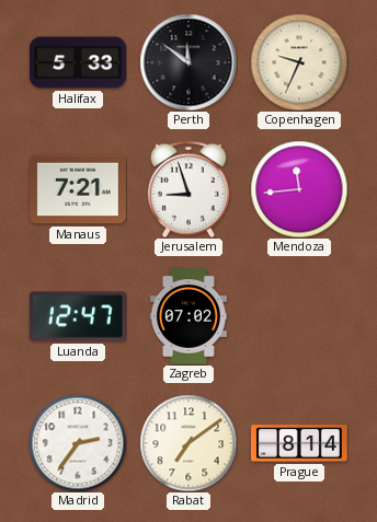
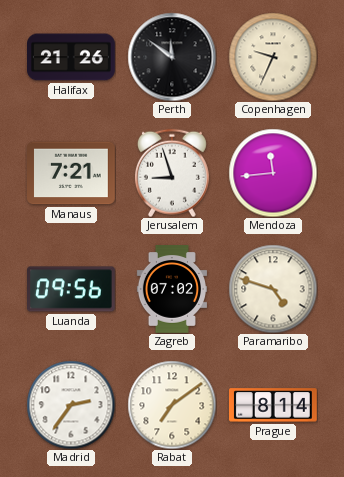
Halifax: 5:33 -> 21:26 (72, 57)
Luanda: 12:47 -> 09:56 (72, 289)
Paramaribo: none -> 4:48 (273, 289)
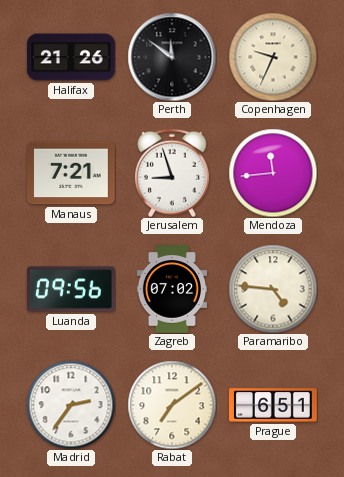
Paramaribo: 4:48 -> 4:46 (273, 289)
Prague: 8:14 -> 6:51 (274, 405)
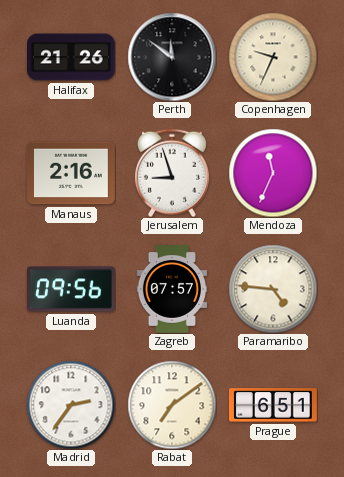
Manaus: 7:21 -> 2:16 (72, 173)
Mendoza: 11:44 -> 11:34 (273, 173)
Zagreb: 07:02 -> 07:57 (172, 289)
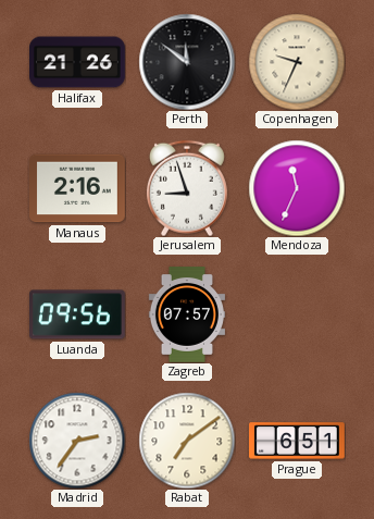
Paramaribo: 4:46 -> none (273, 289)
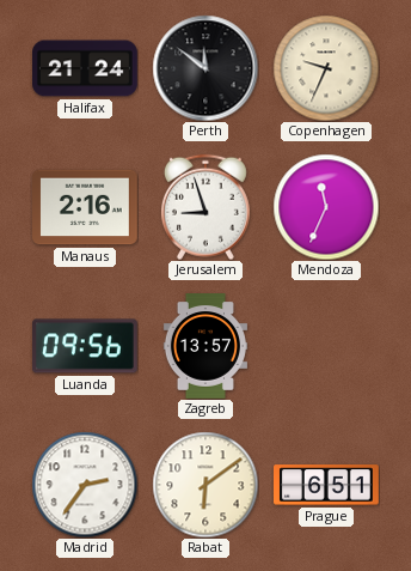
Halifax: 21:26 -> 21:24 (86, 68)
Zagreb: 07:57 -> 13:57 (205, 346)
Rabat: 7:09 -> 6:09 (205, 485)
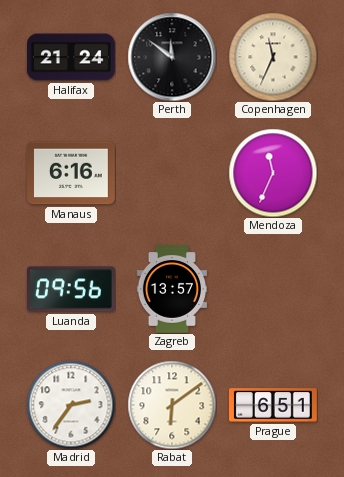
Copenhagen: 9:34 -> 11:34 (273, 57)
Manaus: 2:16 -> 6:16 (72, 173)
Jerusalem: 8:57 -> none (205, 207)
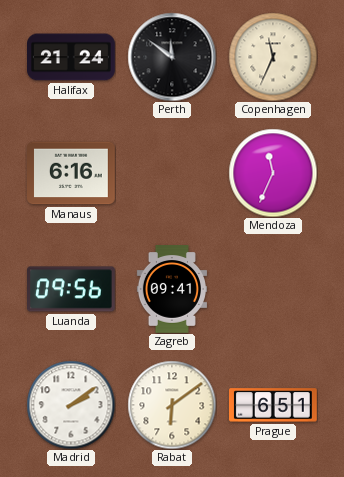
Zagreb: 13:57 -> 09:41 (172, 289)
Madrid: 2:36 -> 2:09 (71, 405)
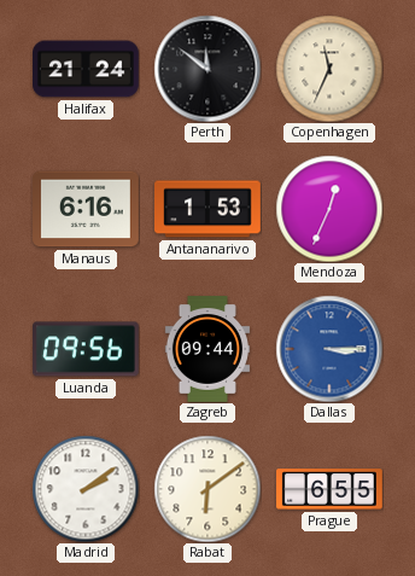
Antananarivo: none -> 1:53 (209, 209)
Mendoza: 11:34 -> 12:34 (329, 209)
Zagreb: 09:41 -> 09:44 (207, 349)
Dallas: none -> 3:15 (329, 349)
Prague: 6:51 -> 6:55 (331, 489)
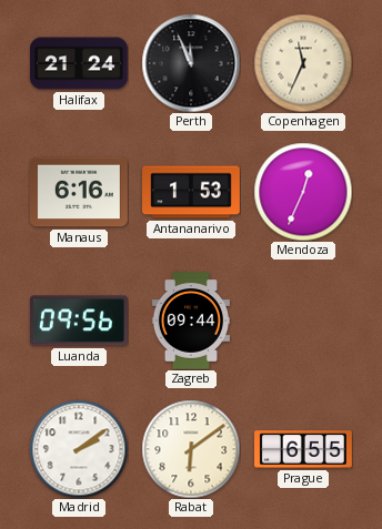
Perth: 11:51 -> 11:56 (191, 63)
Dallas: 3:15 -> none (329, 349)
